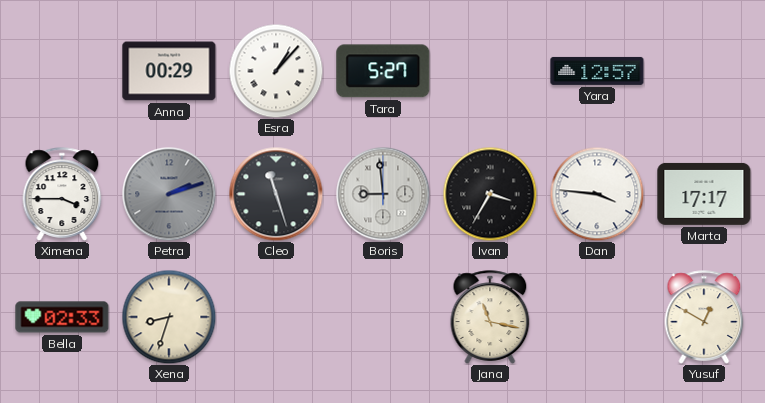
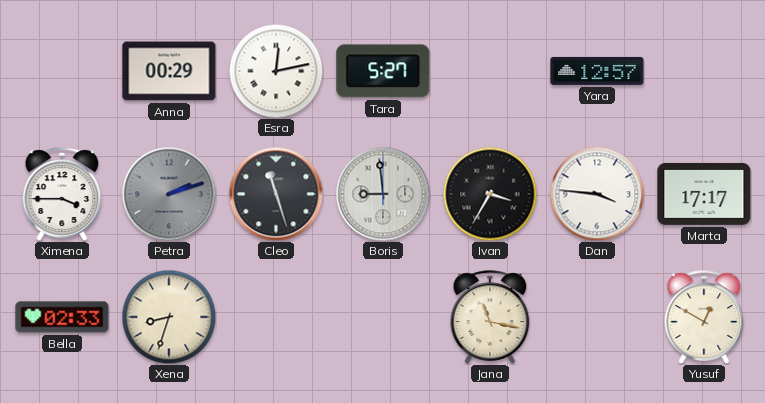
Esra: 1:07 -> 12:13 (276, 71)
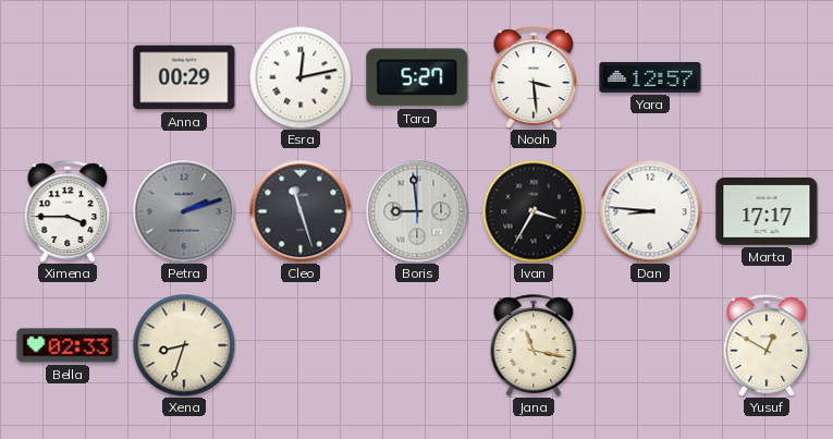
Noah: none -> 3:29 (534, 77)
Dan: 3:46 -> 8:46 (650, 211)
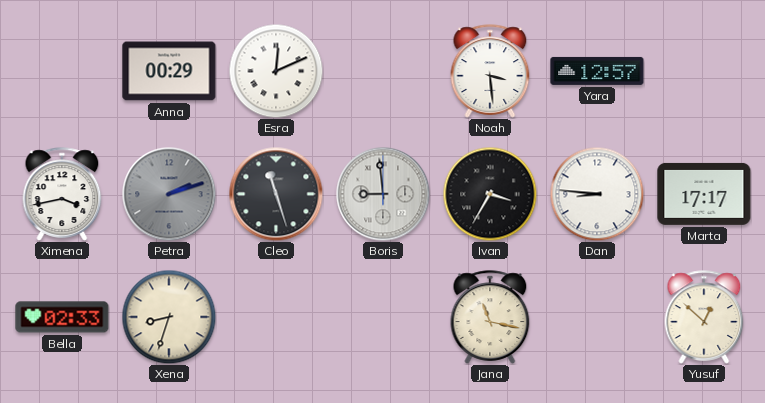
Esra: 12:13 -> 12:11 (276, 71)
Tara: 5:27 -> none (417, 77)
Ximena: 3:45 -> 3:43 (62, 194)
Yusuf: 12:50 -> 12:52 (704, 317)
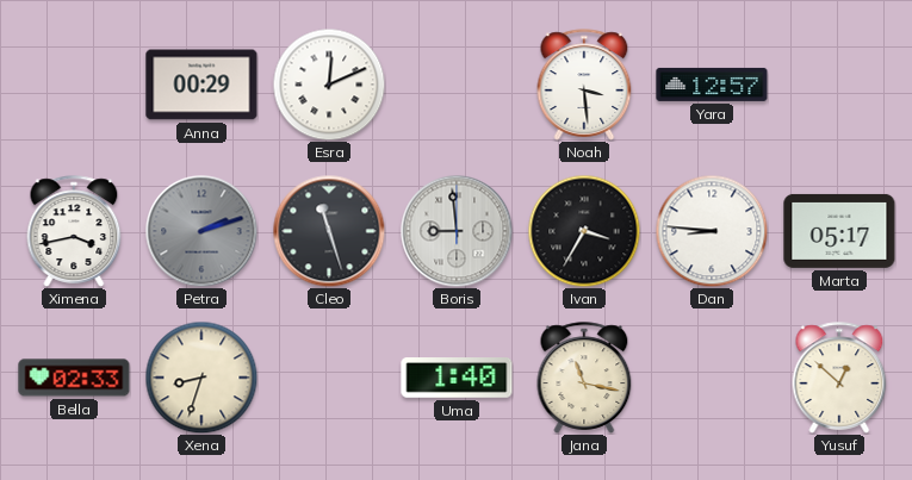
Marta: 17:17 -> 05:17 (839, 231)
Uma: none -> 1:40 (457, 378)
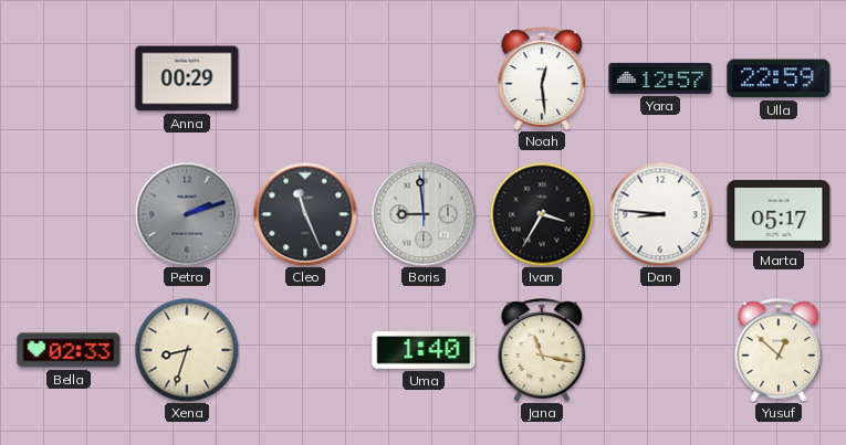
Esra: 12:11 -> none (329, 85)
Noah: 3:29 -> 12:29 (542, 78)
Ulla: none -> 22:59 (779, 78)
Ximena: 3:43 -> none (74, 231)
Cleo: 11:27 -> 11:26 (305, 214)
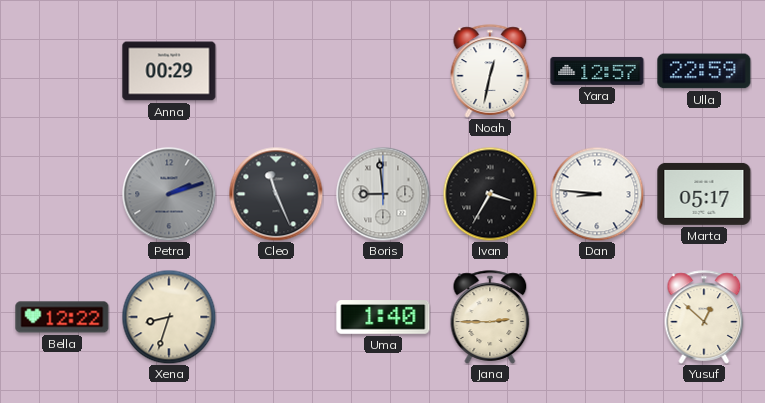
Noah: 12:29 -> 12:32 (490, 71)
Bella: 02:33 -> 12:22 (62, 317)
Jana: 11:17 -> 2:45 (490, 317)
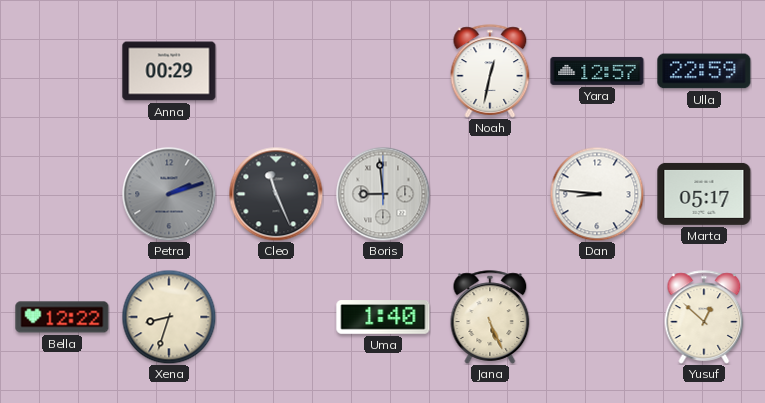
Ivan: 3:35 -> none (490, 194)
Jana: 2:45 -> 5:26 (490, 317)
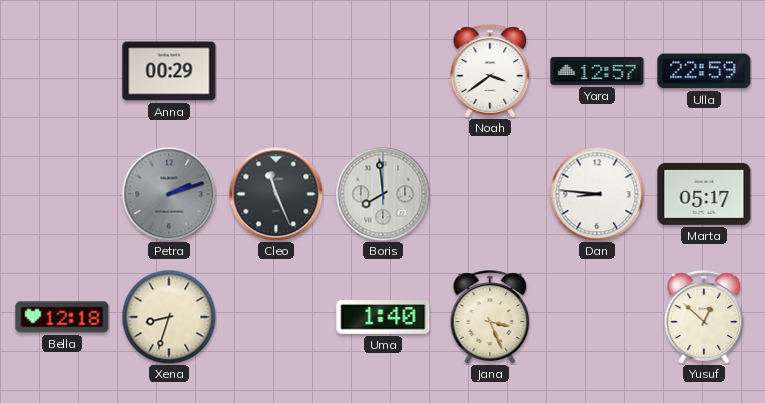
Noah: 12:32 -> 3:39 (490, 71)
Boris: 8:59 -> 7:59 (383, 194)
Bella: 12:22 -> 12:18 (62, 317)
Jana: 5:26 -> 3:26 (490, 317)
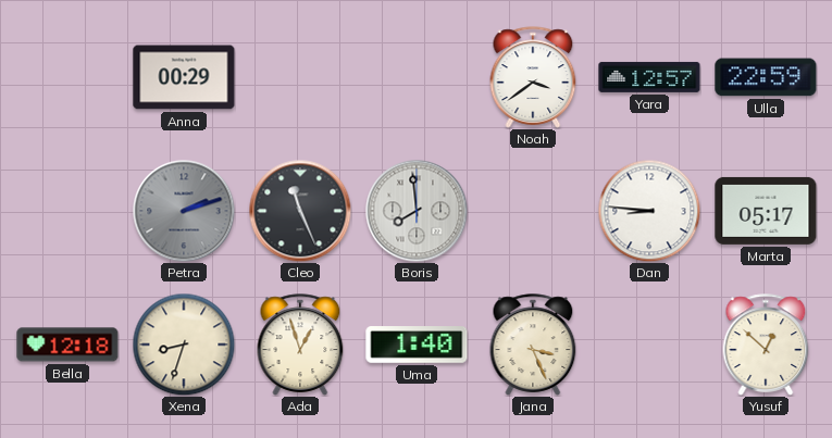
Ada: none -> 12:57 (300, 345)
